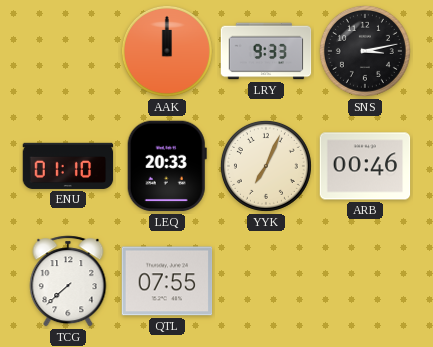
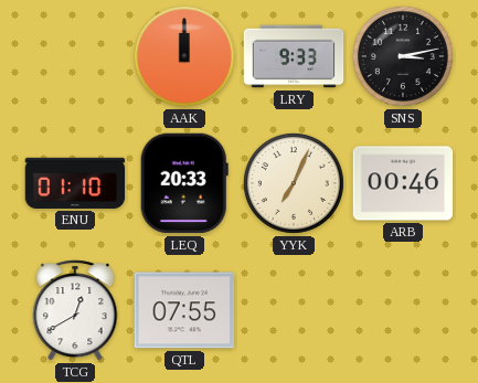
TCG: 7:38 -> 12:40 (75, 310)
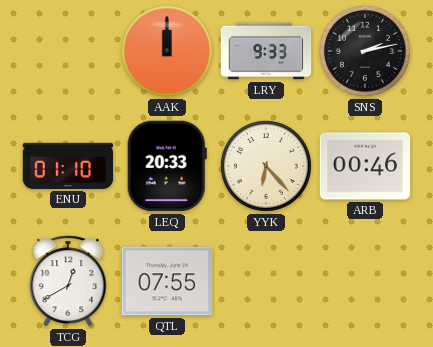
SNS: 3:13 -> 2:13 (365, 51)
YYK: 7:04 -> 6:23 (266, 166)
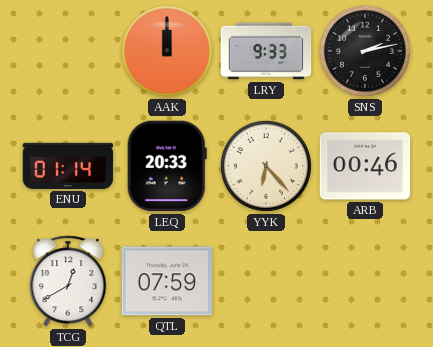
ENU: 01:10 -> 01:14 (68, 166)
QTL: 07:55 -> 07:59 (167, 281)
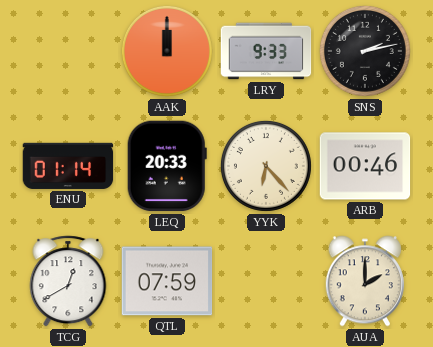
AUA: none -> 2:00 (365, 281)
